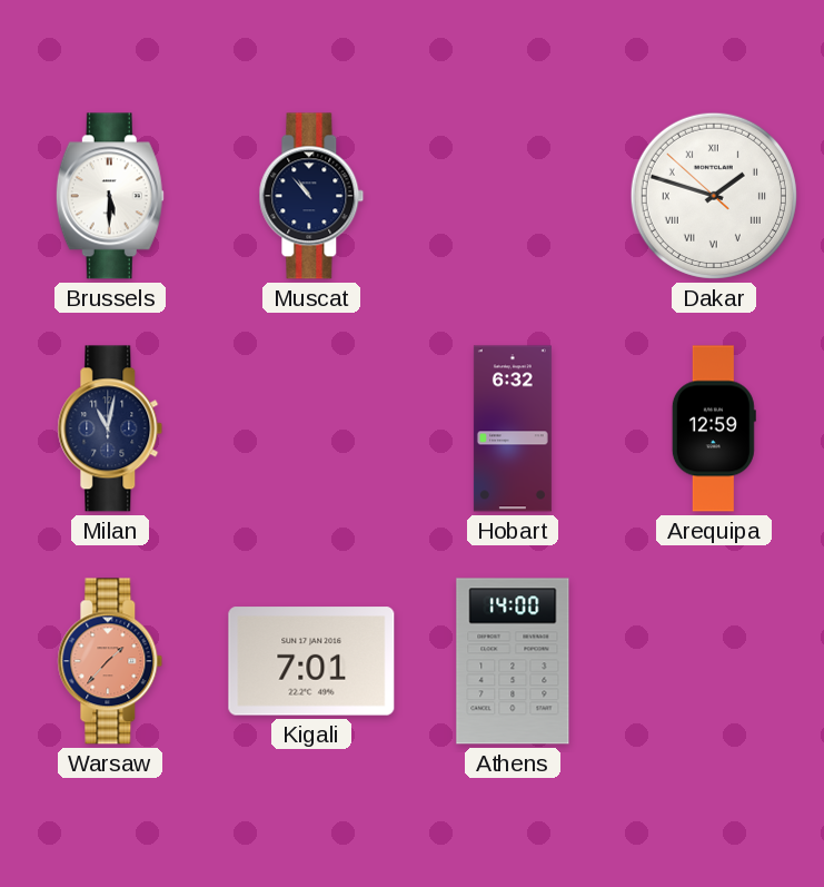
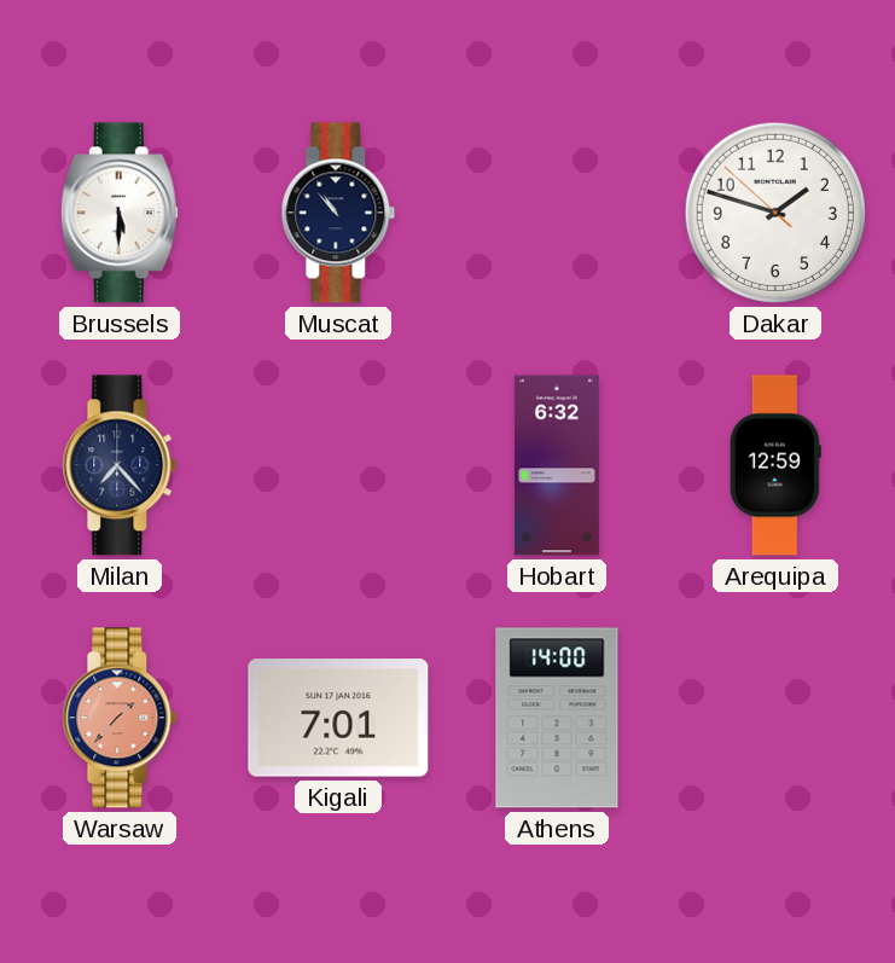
Dakar numerals: Roman -> Arabic (775, 213)
Milan: 11:02 -> 7:23 (120, 465)
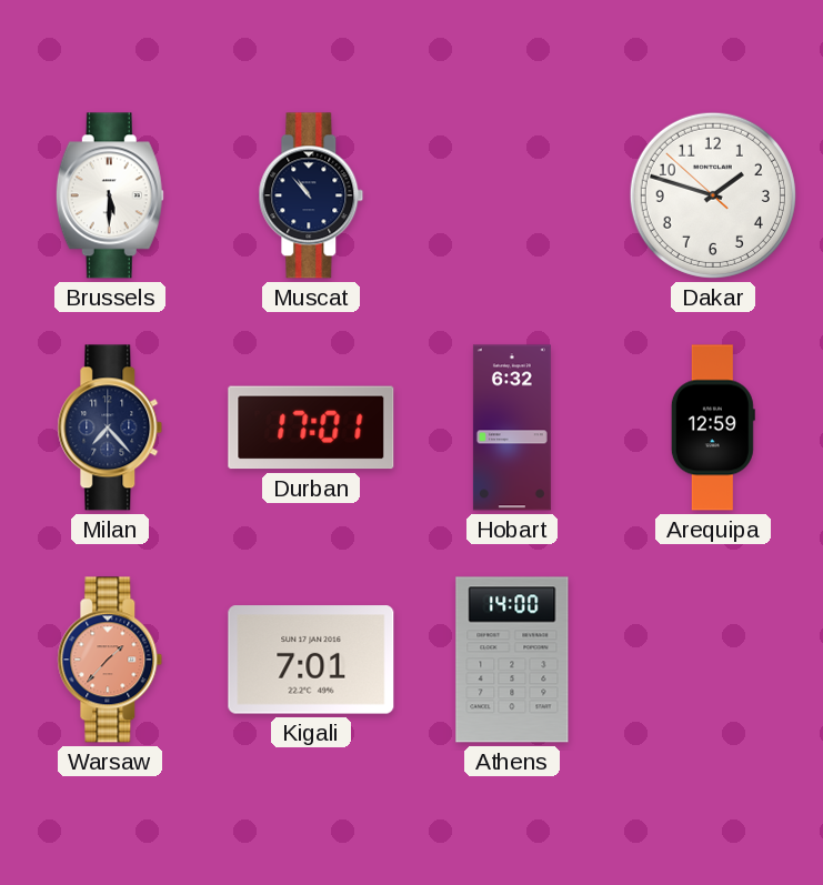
Durban: none -> 17:01 (311, 428)
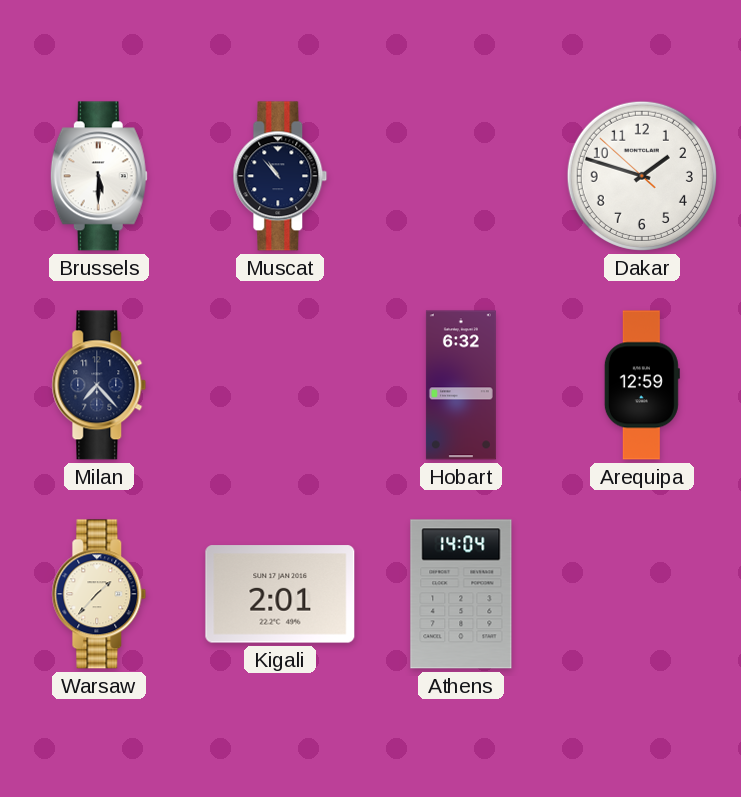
Durban: 17:01 -> none (311, 428)
Warsaw dial: salmon -> cream (99, 594)
Kigali: 7:01 -> 2:01 (280, 594)
Athens: 14:00 -> 14:04 (461, 594)
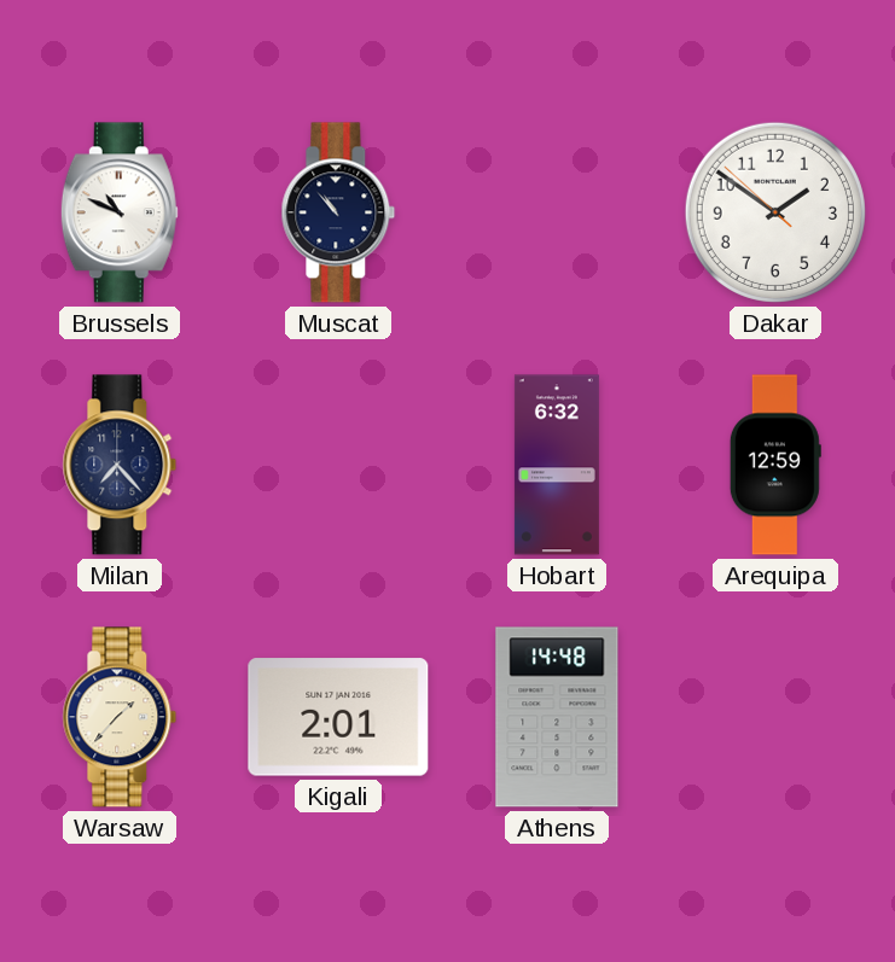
Brussels: 5:30 -> 10:49 (120, 212)
Dakar: 1:47 -> 1:50 (775, 212)
Athens: 14:04 -> 14:48 (557, 717)
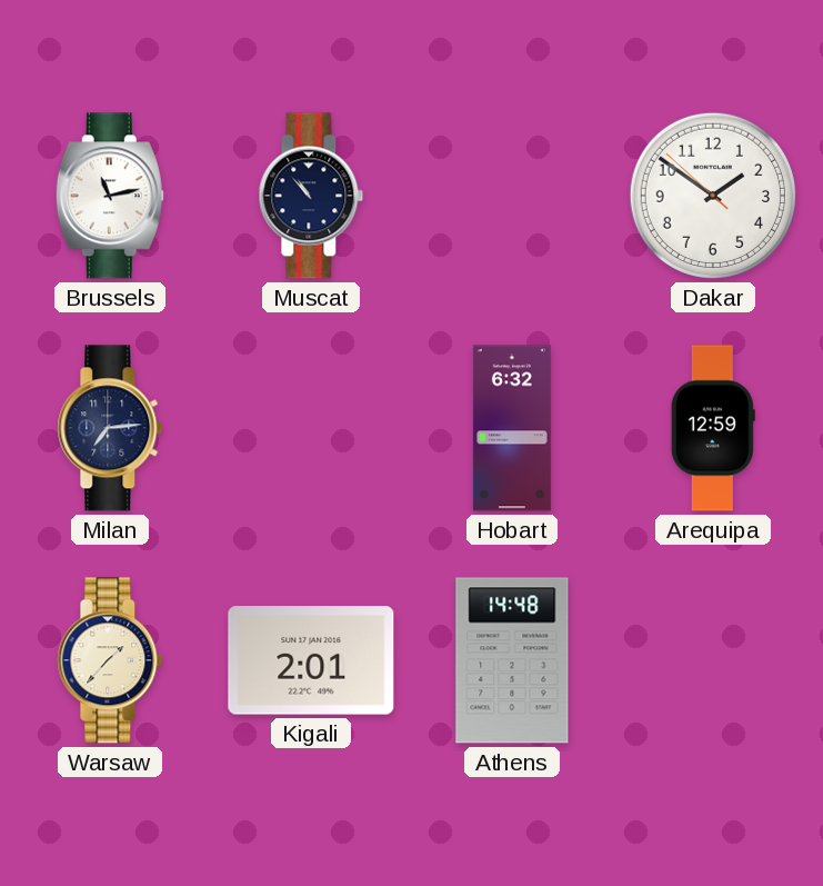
Brussels: 10:49 -> 11:13 (110, 196)
Milan: 7:23 -> 7:14 (110, 428)
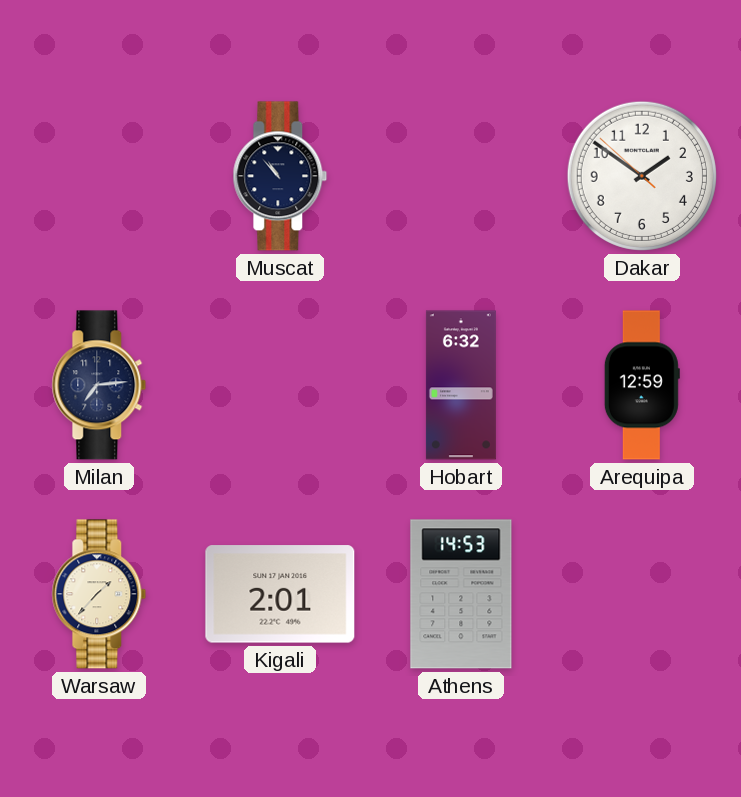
Brussels: 11:13 -> none (110, 196)
Athens: 14:48 -> 14:53 (461, 594)
